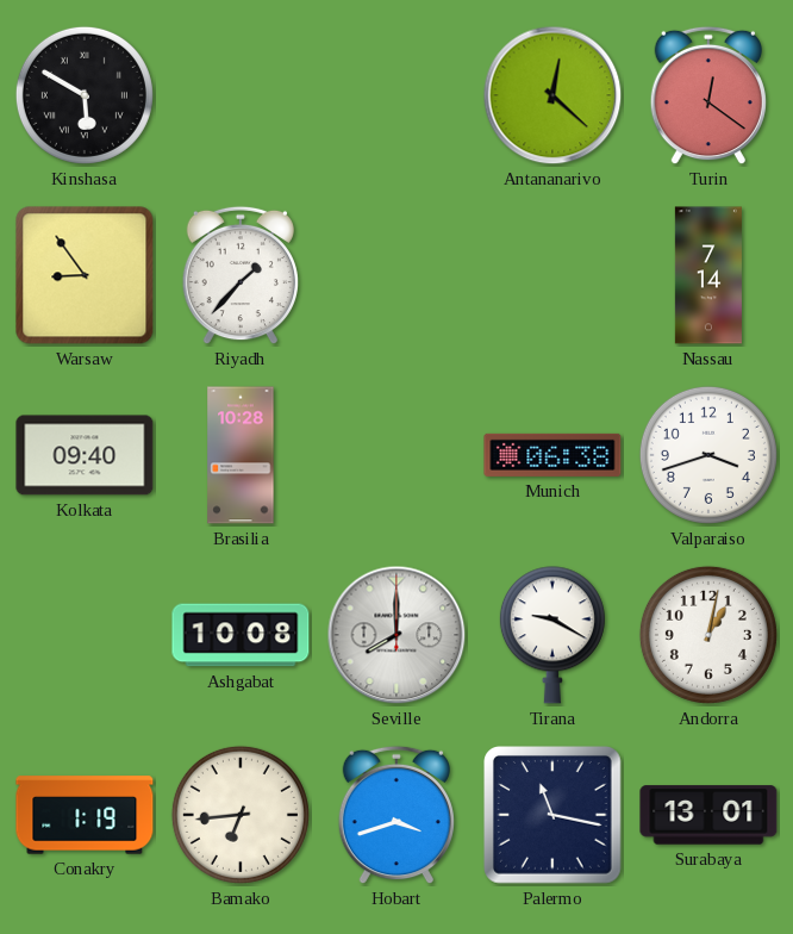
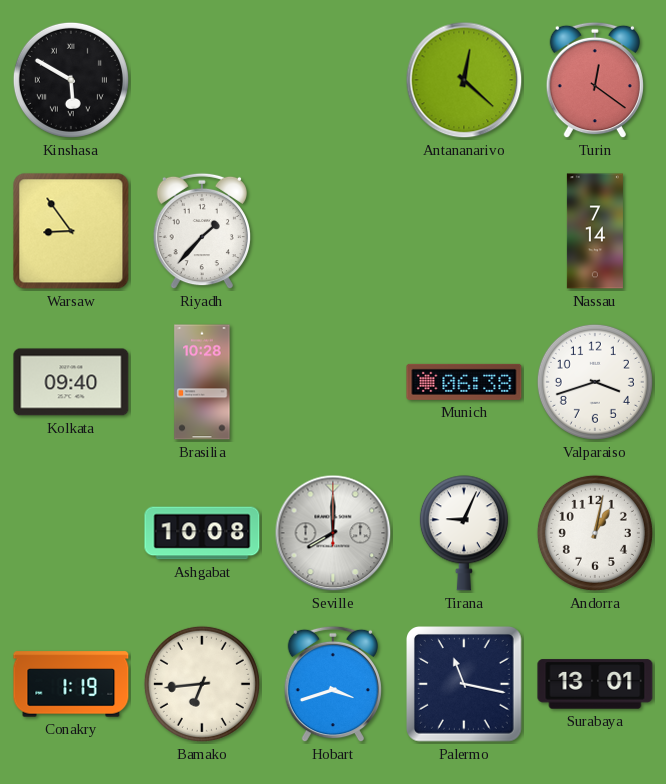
Tirana: 9:20 -> 9:04 (464, 533)
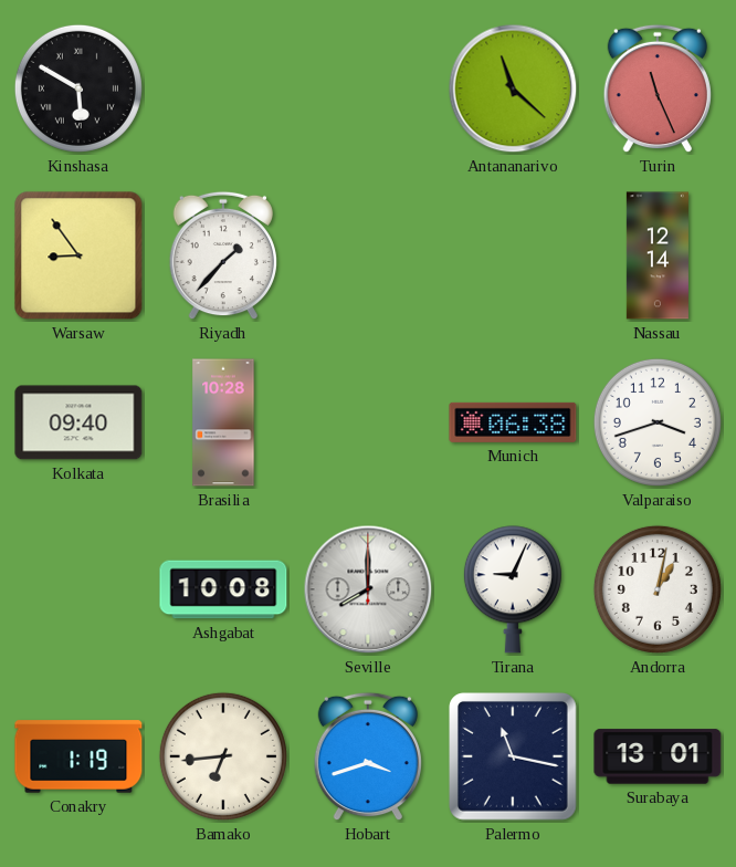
Antananarivo: 12:22 -> 11:22 (513, 88)
Turin: 12:21 -> 11:26 (658, 88)
Nassau: 7:14 -> 12:14 (658, 255)
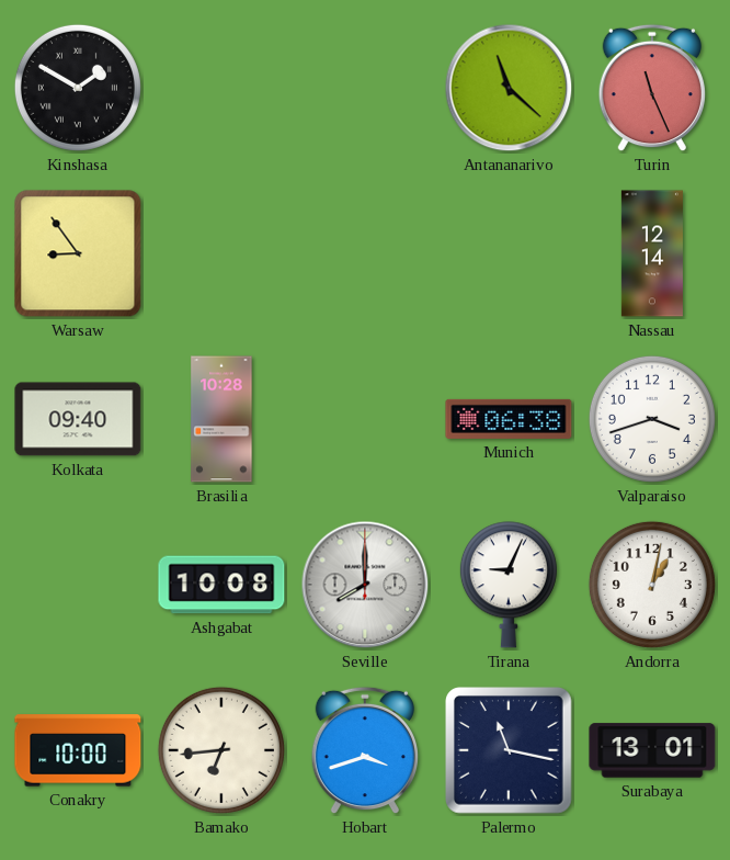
Kinshasa: 5:50 -> 1:50 (78, 88)
Riyadh: 1:37 -> none (223, 255)
Conakry: 1:19 -> 10:00 (78, 750)
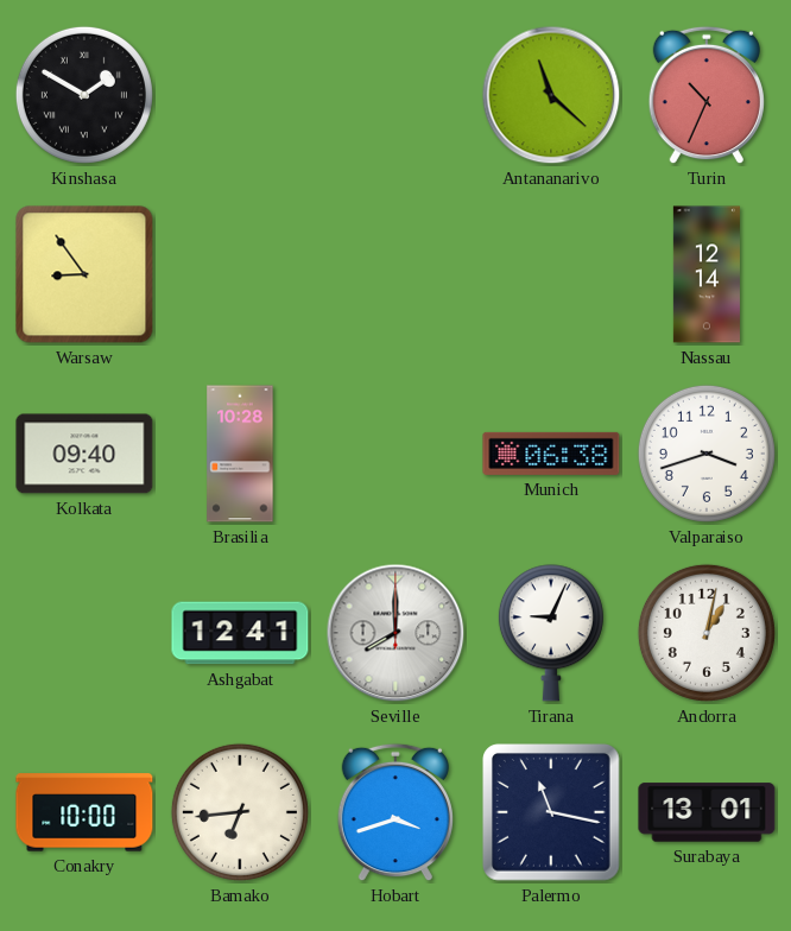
Turin: 11:26 -> 10:34 (707, 95)
Ashgabat: 10:08 -> 12:41 (240, 633)
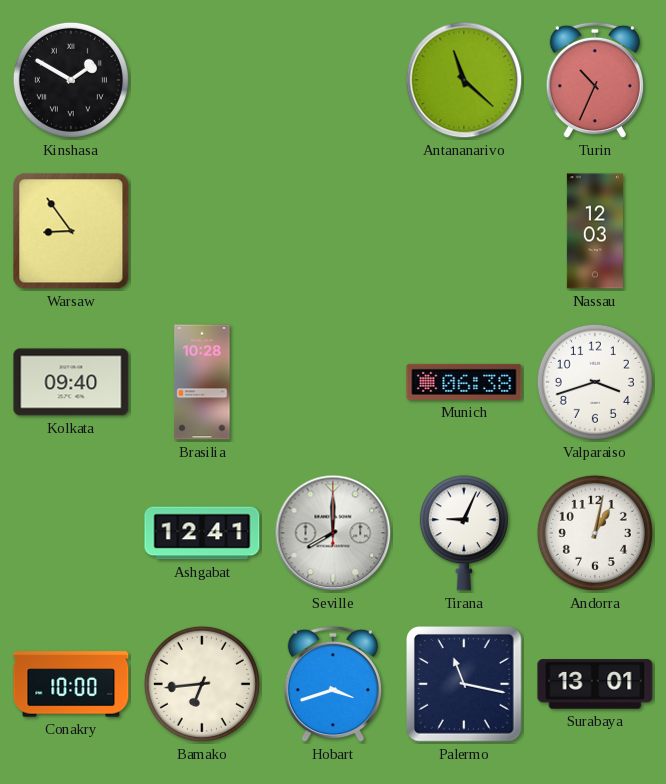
Nassau: 12:14 -> 12:03 (595, 231)
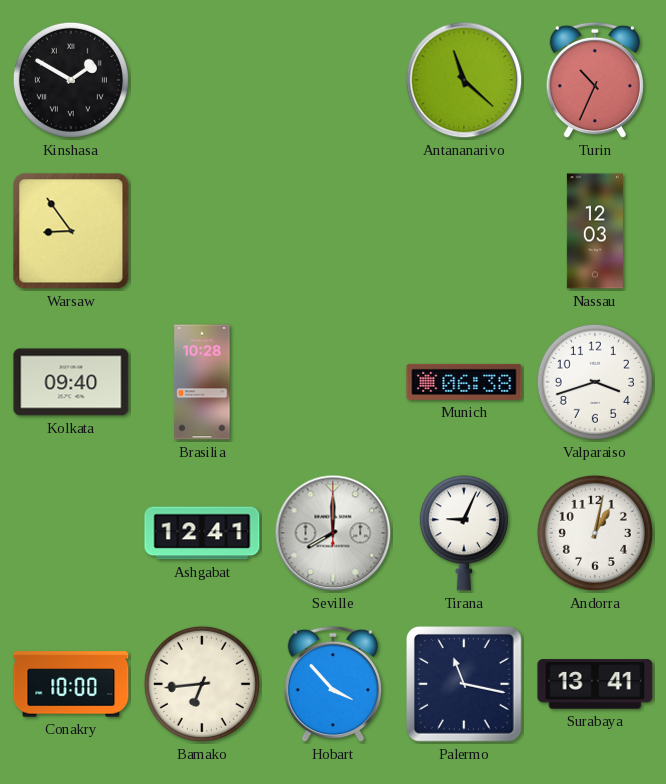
Hobart: 3:42 -> 3:53 (333, 684)
Surabaya: 13:01 -> 13:41 (595, 684)
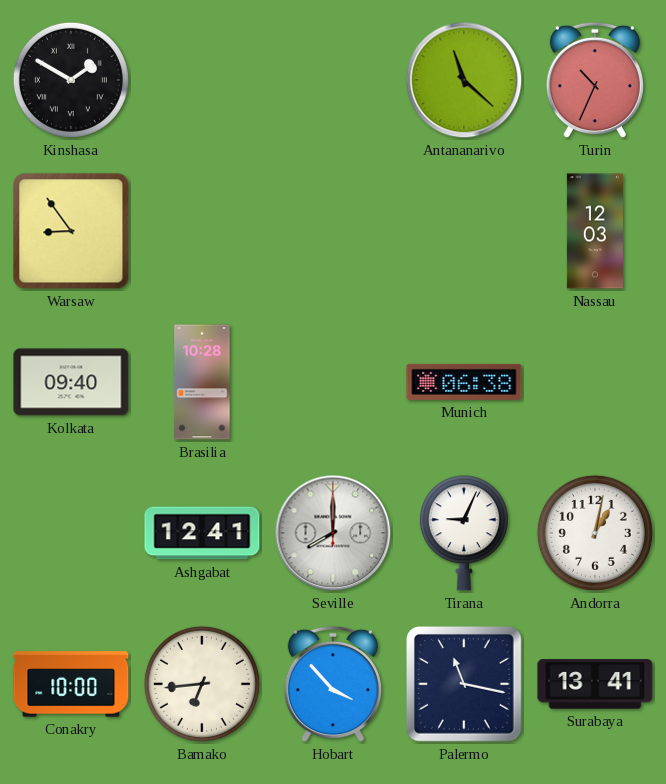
Valparaiso: 3:42 -> none (595, 382)
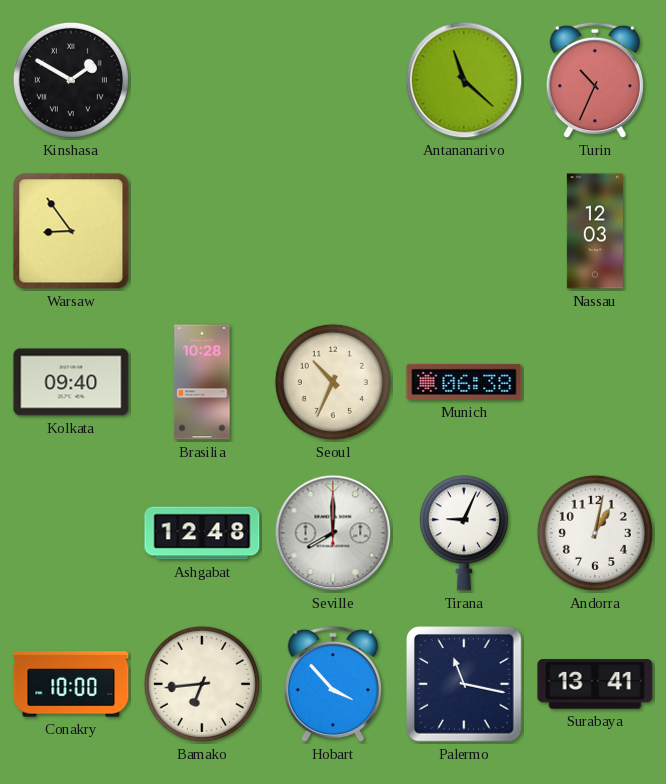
Seoul: none -> 10:34 (333, 382)
Ashgabat: 12:41 -> 12:48 (202, 533)
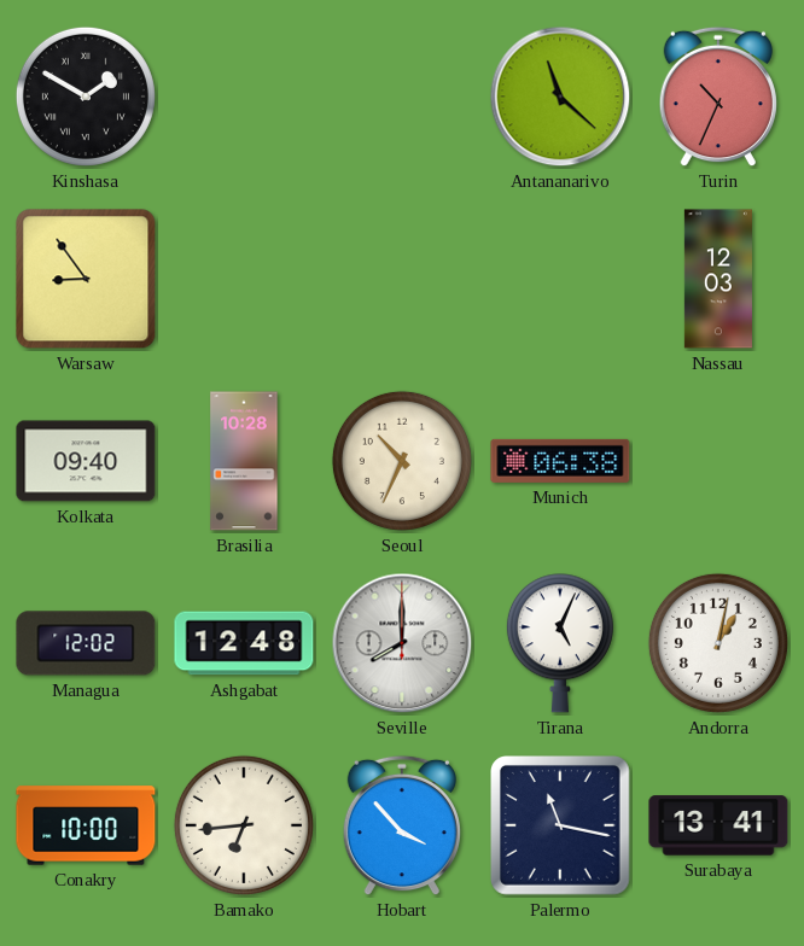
Managua: none -> 12:02 (86, 643)
Tirana: 9:04 -> 5:04 (560, 643)
